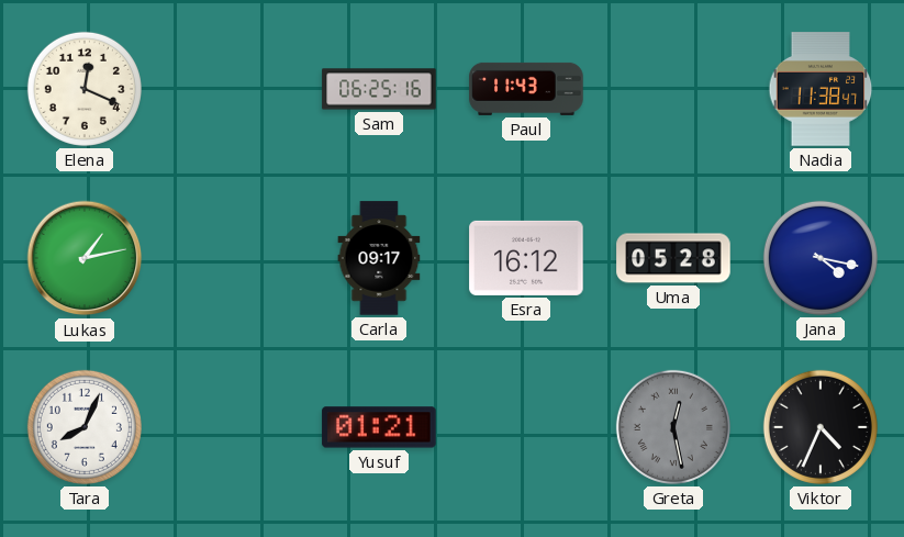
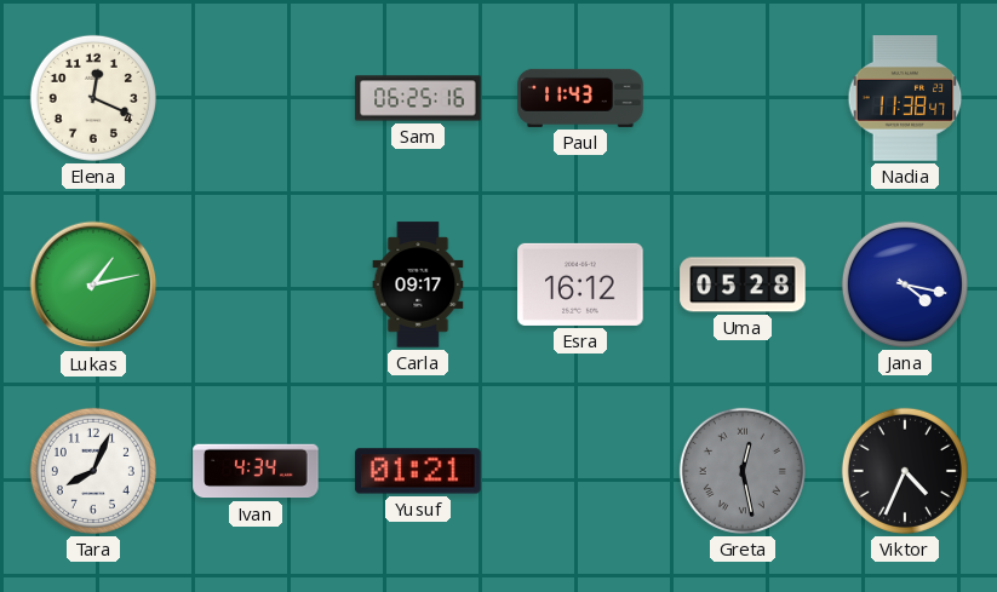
Ivan: none -> 4:34 (256, 471)
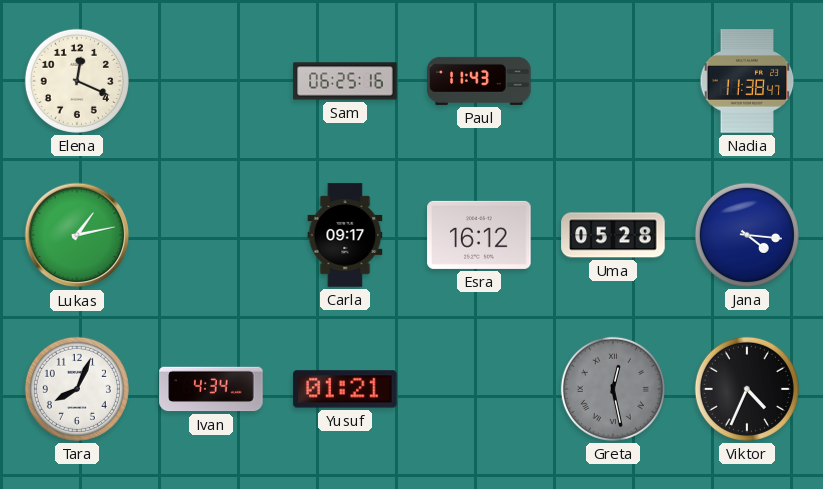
Jana: 4:17 -> 4:16 (747, 235)
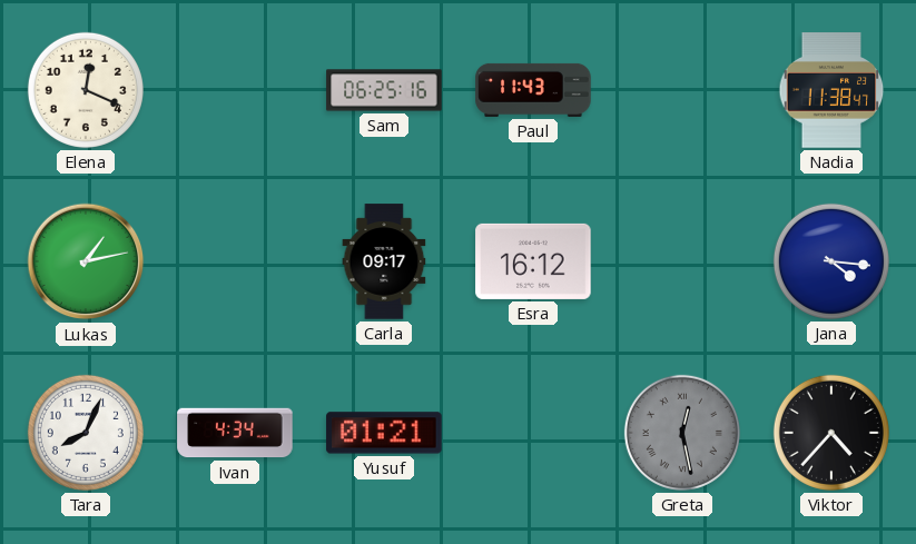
Uma: 05:28 -> none (613, 235)
Viktor: 4:34 -> 4:37 (831, 433)
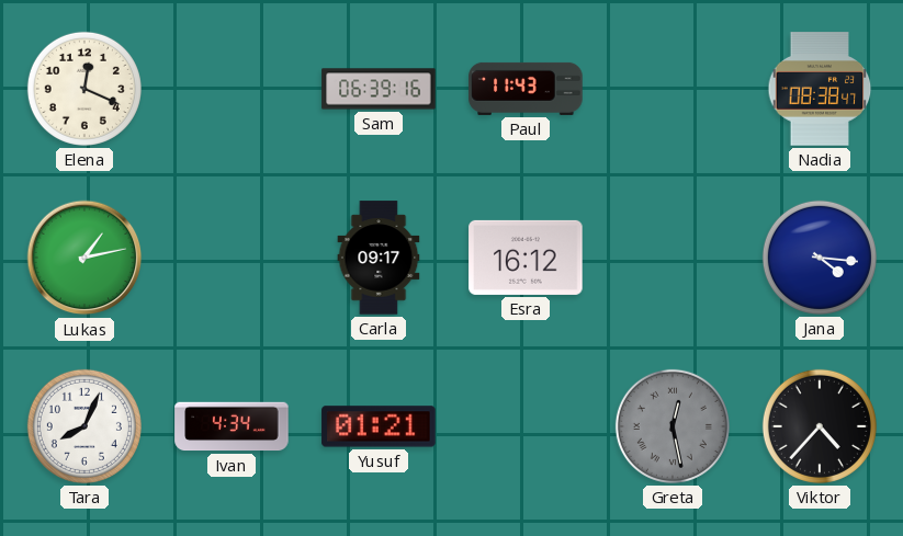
Sam: 06:25 -> 06:39 (379, 89)
Nadia: 11:38 -> 08:38 (820, 89)
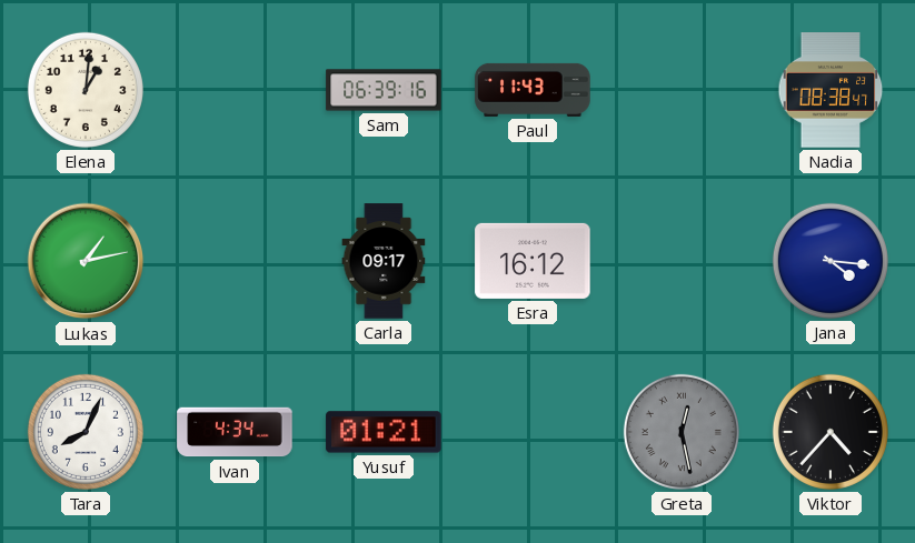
Elena: 12:19 -> 1:01 (86, 90)
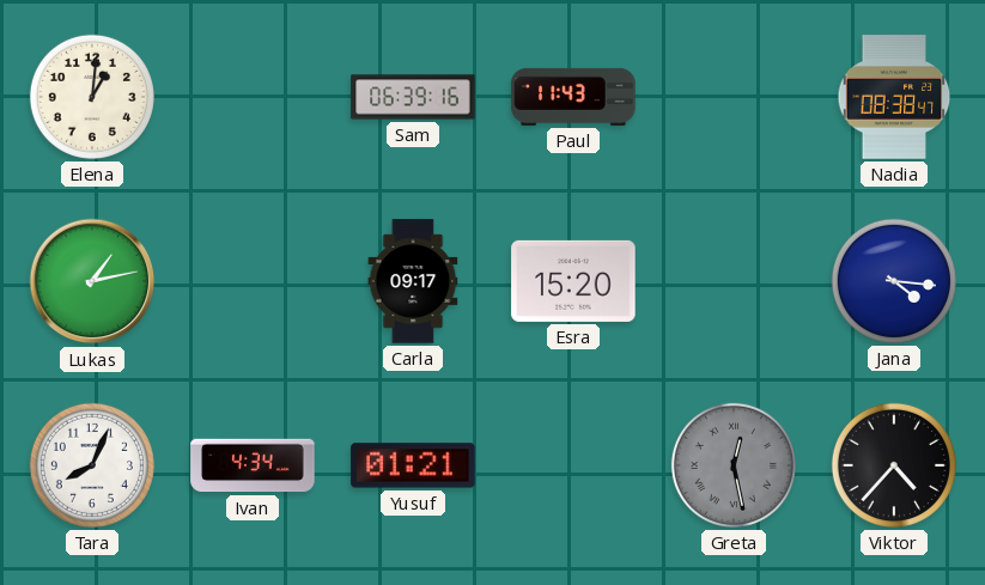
Esra: 16:12 -> 15:20 (573, 281)
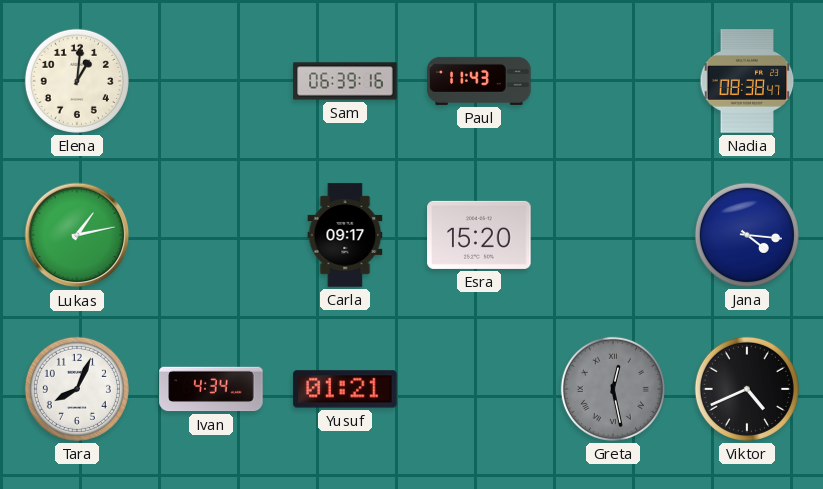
Viktor: 4:37 -> 4:41 (747, 389)
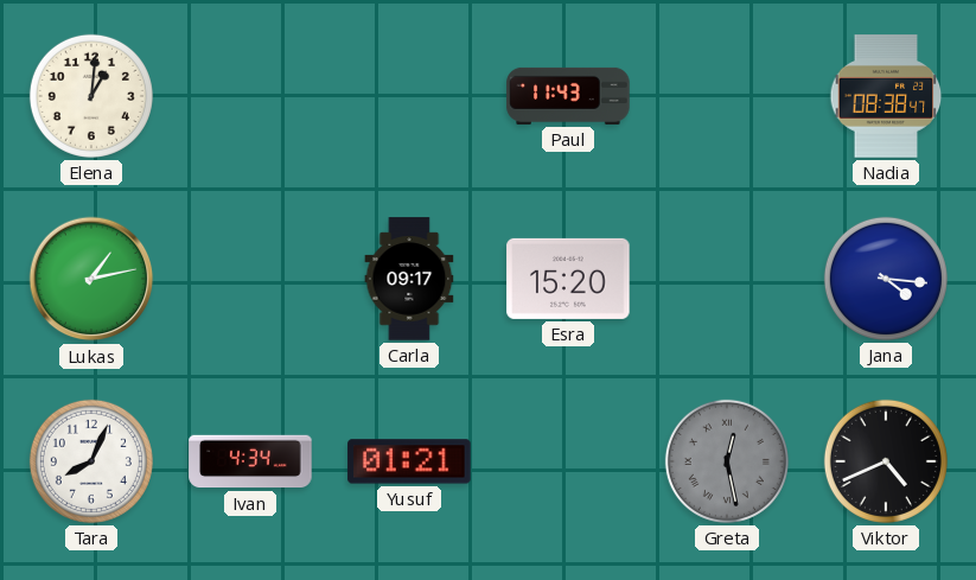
Sam: 06:39 -> none (345, 81)
